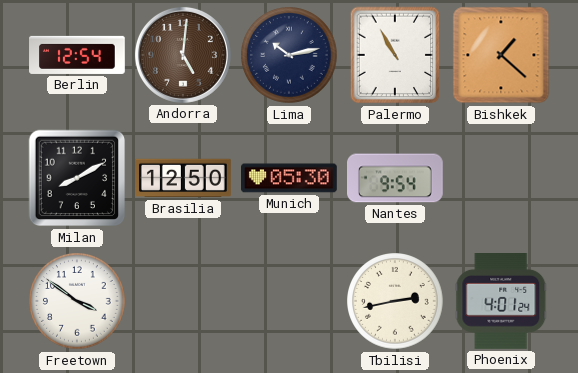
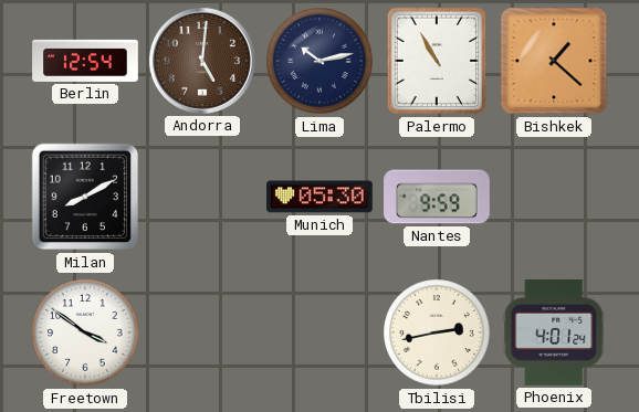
Brasilia: 12:50 -> none (184, 178)
Nantes: 9:54 -> 9:59 (438, 197)
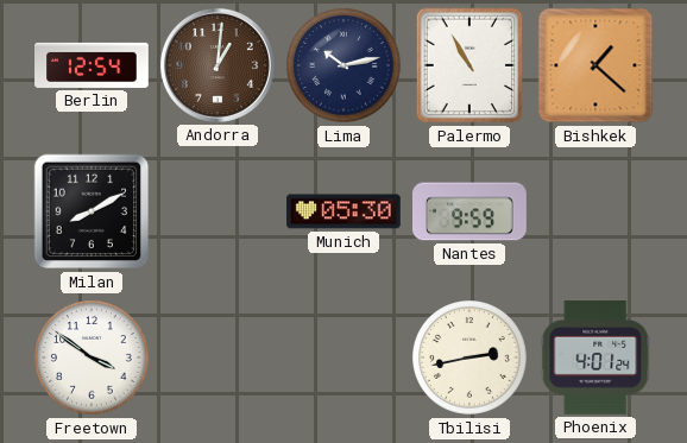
Andorra: 5:01 -> 1:01 (218, 65)
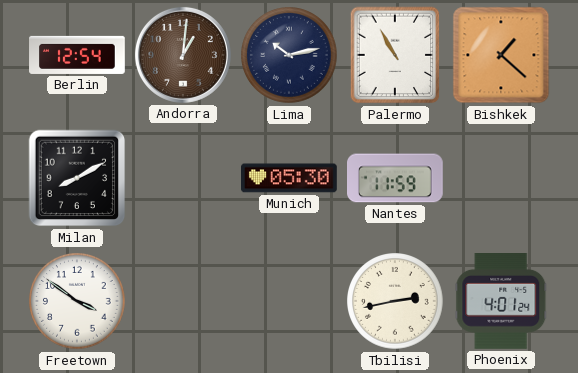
Nantes: 9:59 -> 11:59 (396, 178)
